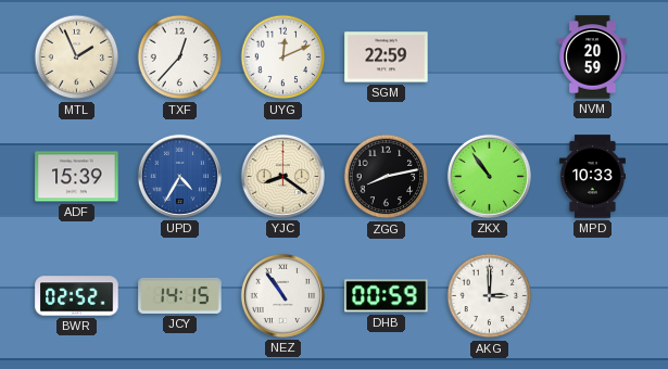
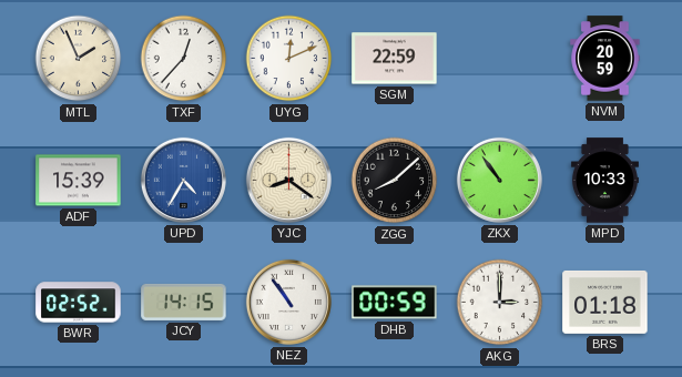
ZGG: 8:13 -> 8:08 (395, 181)
BRS: none -> 01:18 (605, 302)
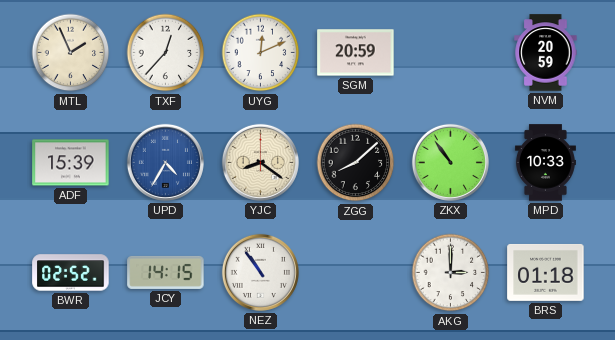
SGM: 22:59 -> 20:59 (356, 53)
DHB: 00:59 -> none (395, 303)
